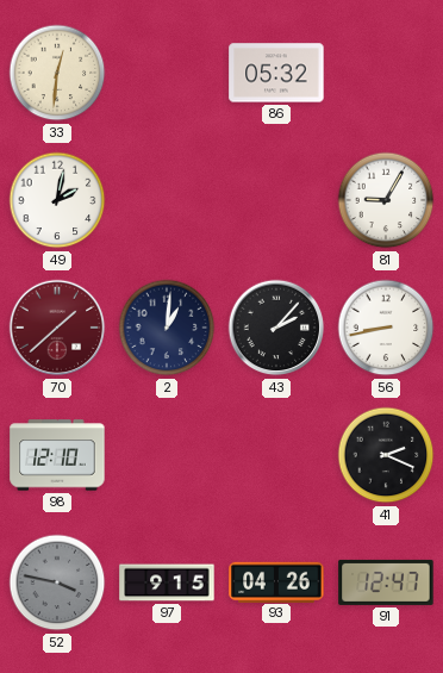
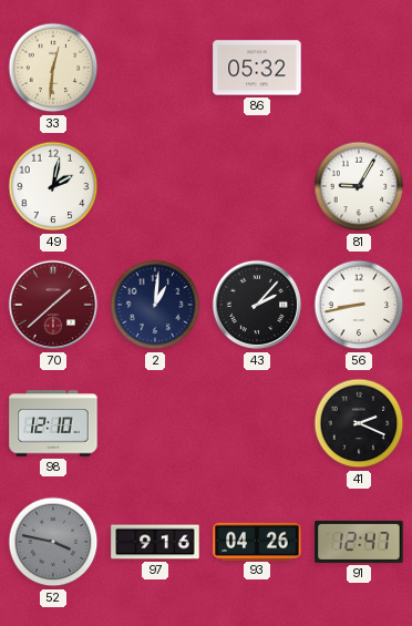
97: 9:15 -> 9:16 (155, 542)
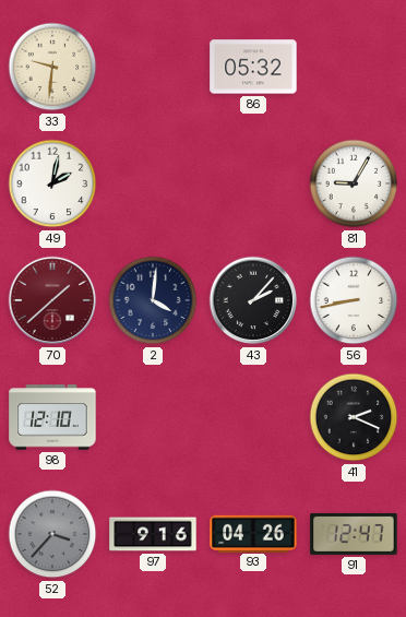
33: 12:31 -> 9:31 (52, 67)
2: 1:01 -> 4:01 (153, 300)
52: 3:47 -> 3:37 (52, 534)
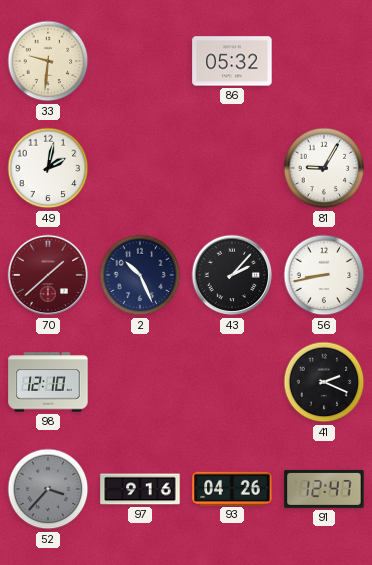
2: 4:01 -> 10:26 (140, 275)
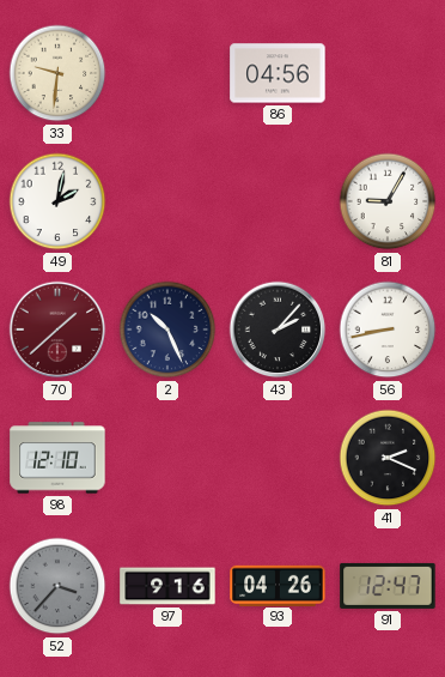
86: 05:32 -> 04:56 (278, 73)
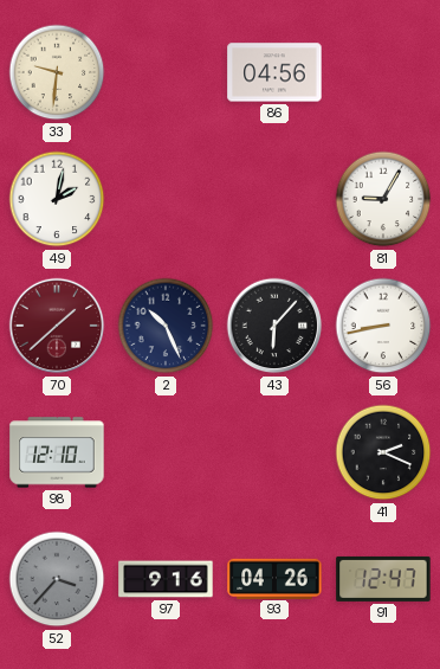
43: 2:07 -> 6:07 (274, 326)
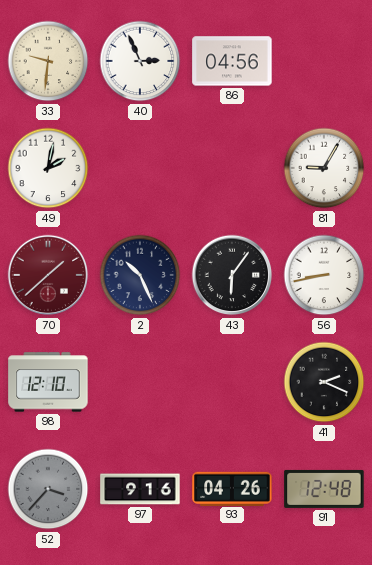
40: none -> 2:56 (140, 61)
43: 6:07 -> 6:06 (232, 275)
91: 12:47 -> 12:48 (324, 489)
